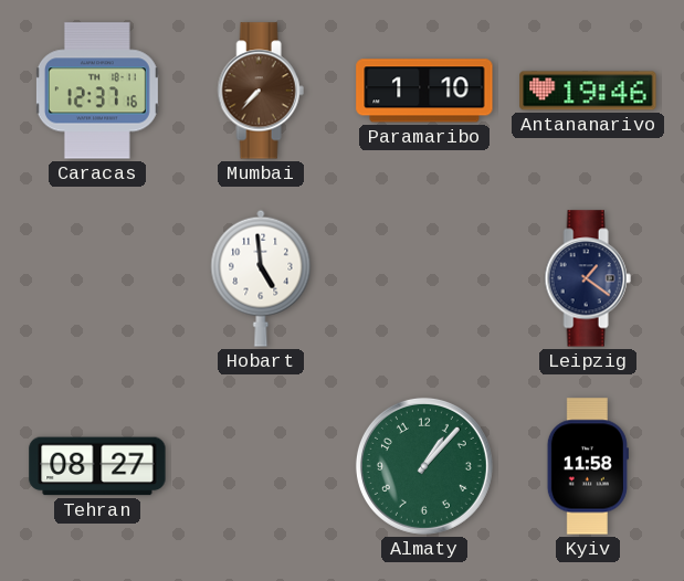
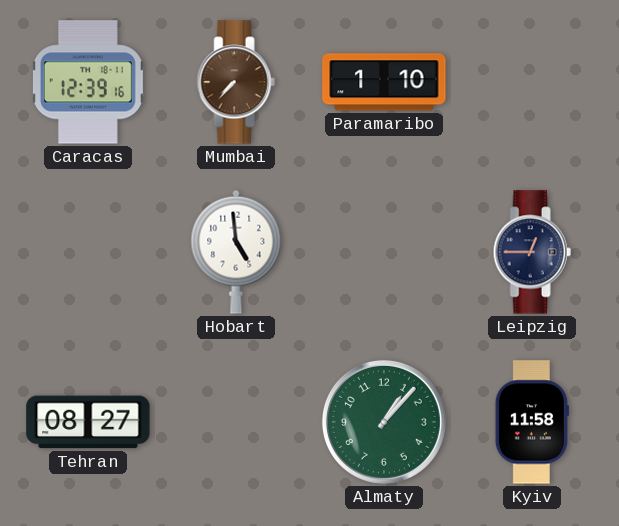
Caracas: 12:37 -> 12:39 (88, 82)
Antananarivo: 19:46 -> none (588, 91)
Leipzig: 1:21 -> 12:45 (532, 252)
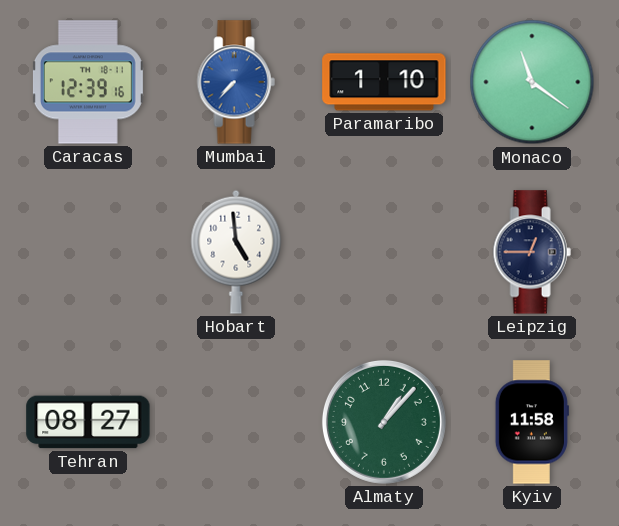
Mumbai dial: brown -> blue (236, 82)
Monaco: none -> 11:21 (532, 82)
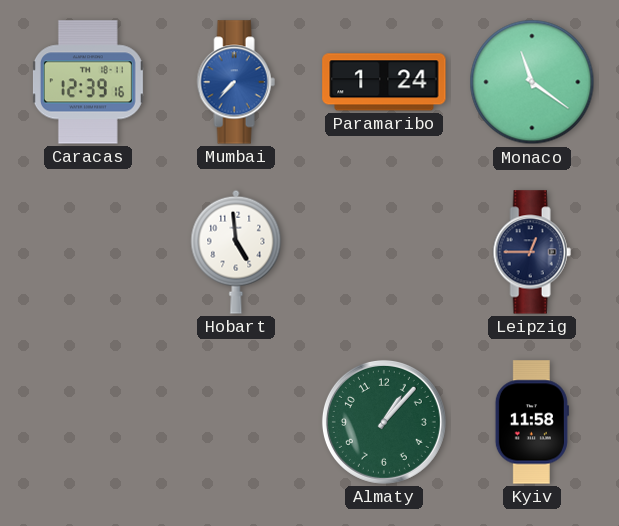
Paramaribo: 1:10 -> 1:24 (384, 82)
Tehran: 08:27 -> none (88, 422)
